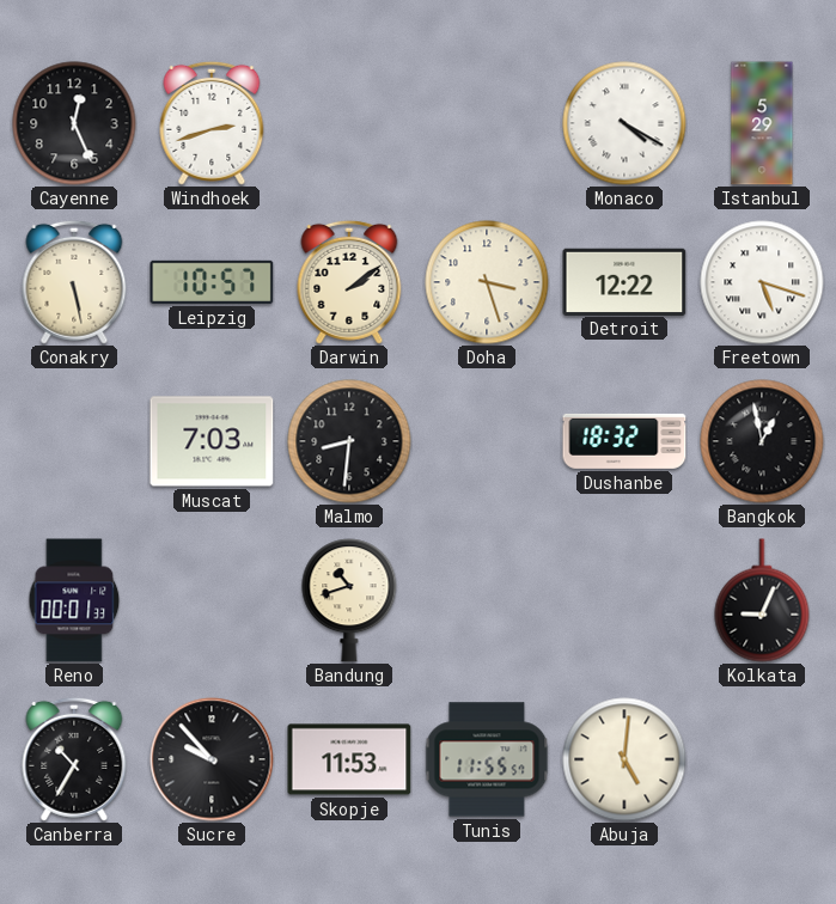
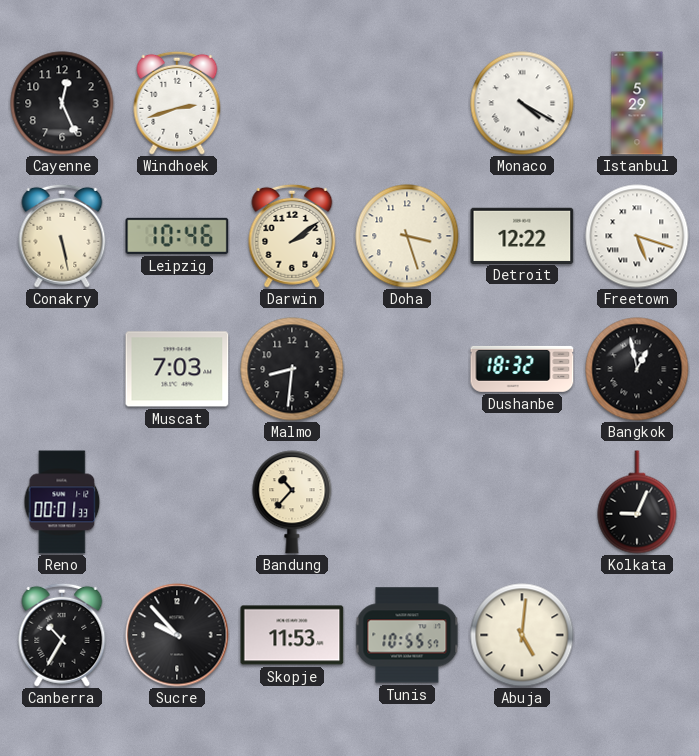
Leipzig: 10:57 -> 10:46 (177, 236)
Bandung: 10:42 -> 10:37 (292, 502)
Tunis: 11:55 -> 10:55 (407, 635)
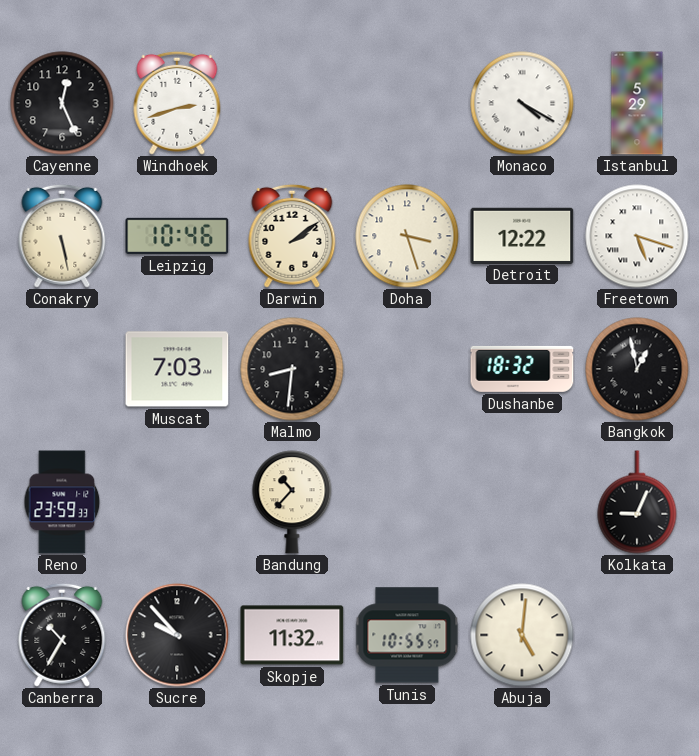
Reno: 00:01 -> 23:59 (62, 502)
Skopje: 11:53 -> 11:32 (292, 635)
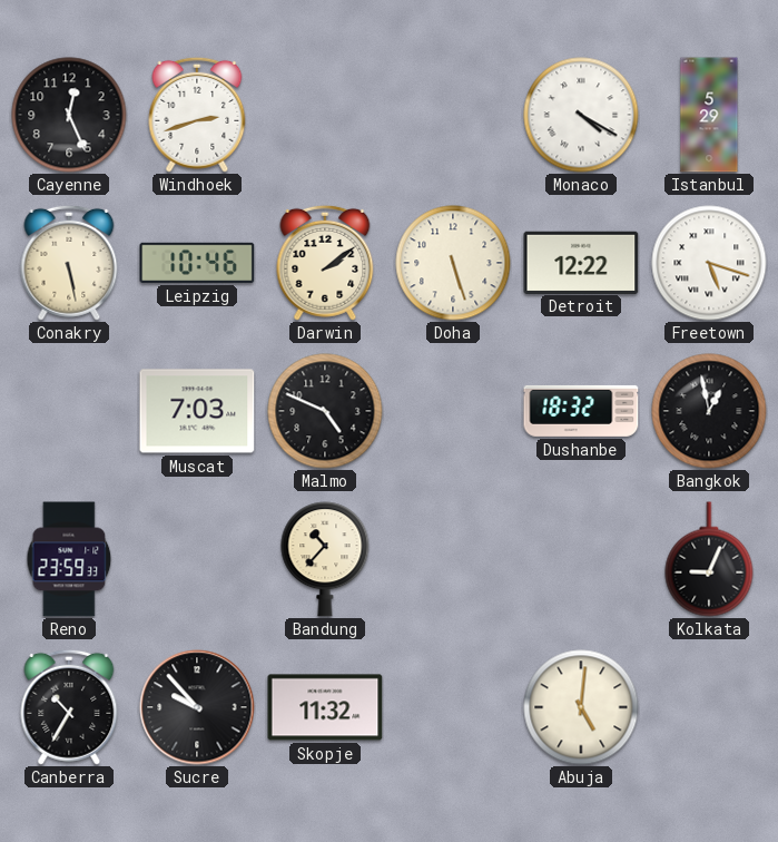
Doha: 3:27 -> 5:27 (453, 263)
Malmo: 8:31 -> 4:49 (325, 411)
Tunis: 10:55 -> none (407, 635)
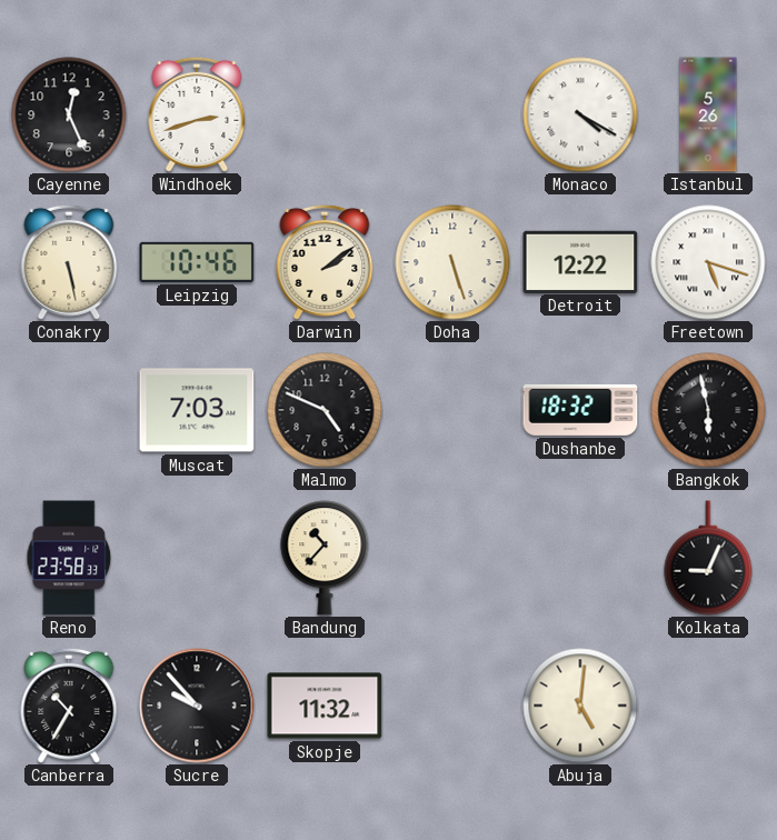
Istanbul: 5:29 -> 5:26 (708, 114)
Bangkok: 12:58 -> 5:58 (708, 410)
Reno: 23:59 -> 23:58 (69, 558)
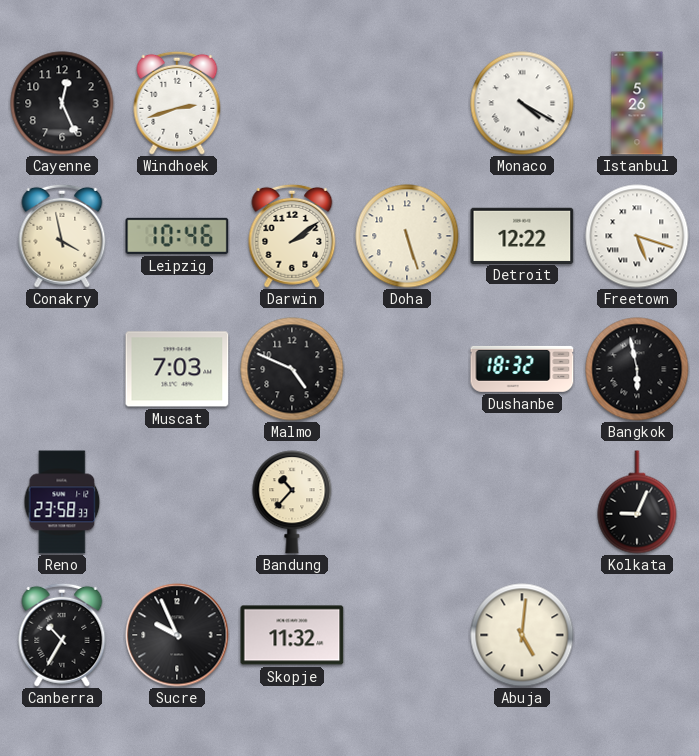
Conakry: 5:28 -> 3:58 (62, 236)
Sucre: 9:53 -> 9:56 (177, 635)
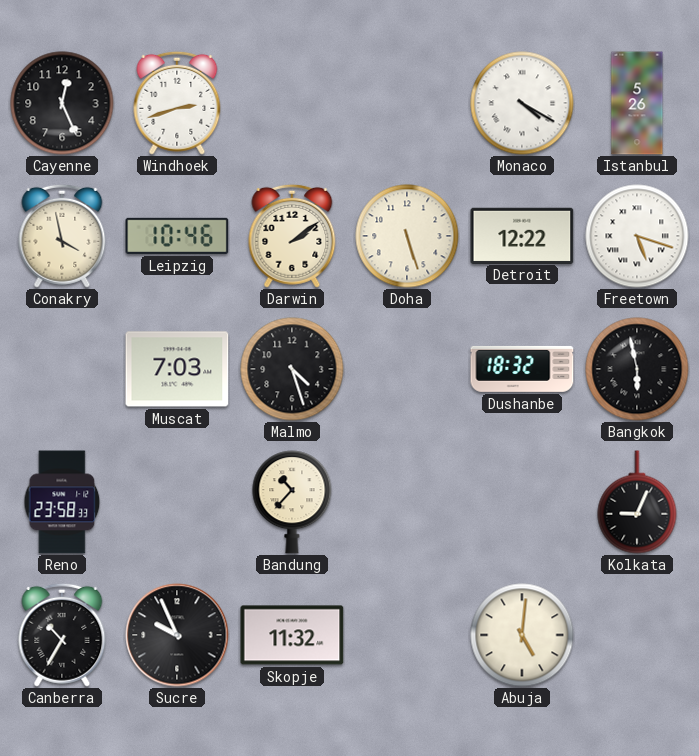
Malmo: 4:49 -> 4:27 (292, 369)
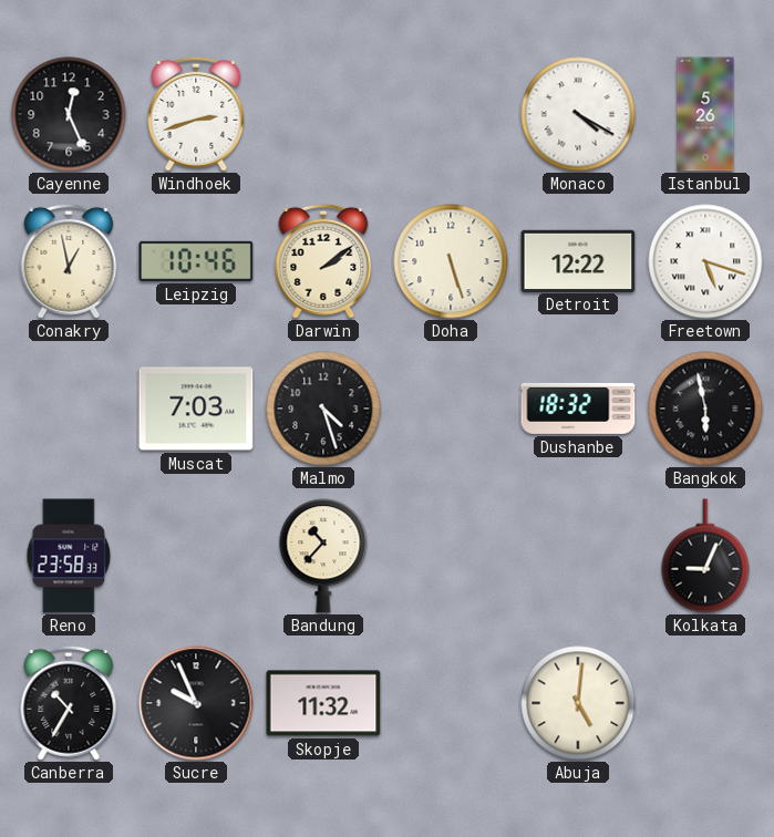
Conakry: 3:58 -> 12:58 (69, 261)
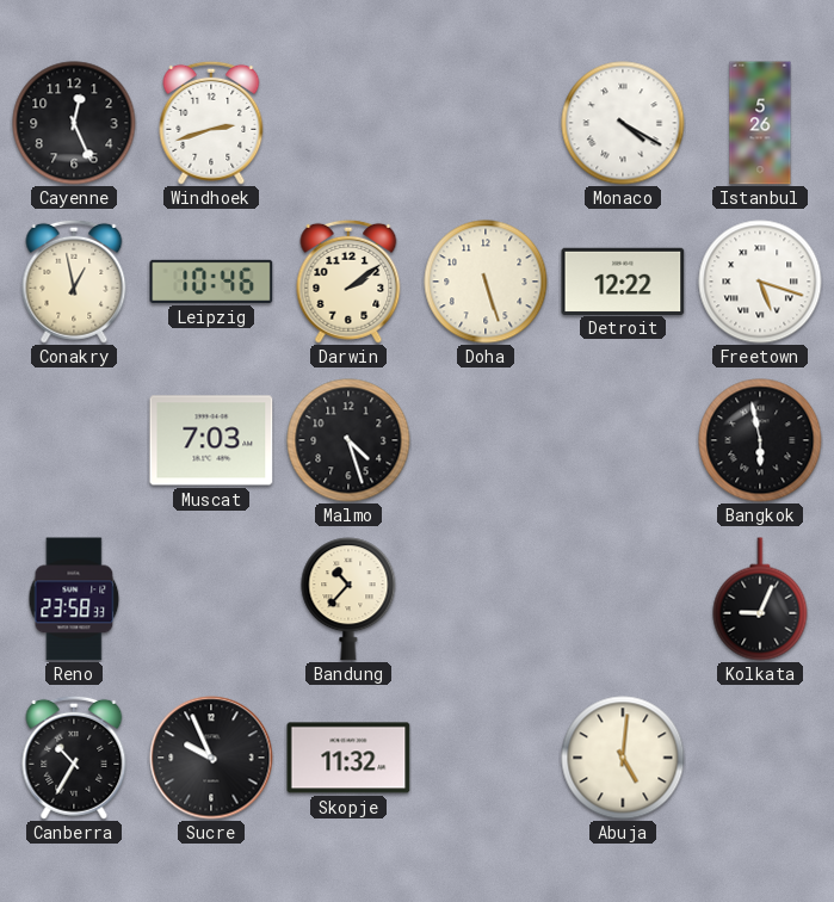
Dushanbe: 18:32 -> none (578, 409)
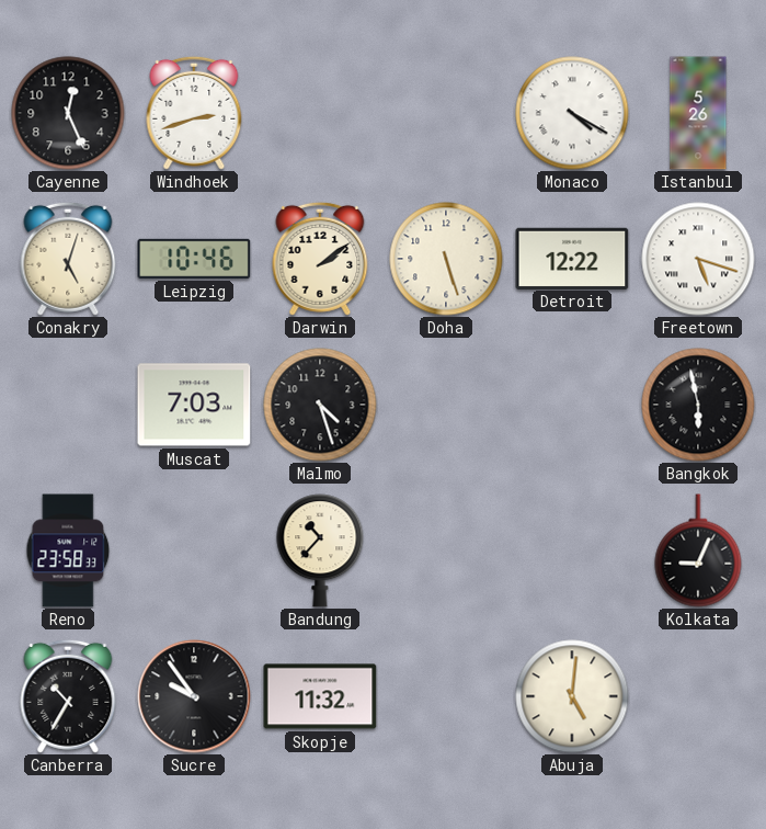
Conakry: 12:58 -> 5:03 (68, 259)
Sucre: 9:56 -> 9:54 (194, 696)
